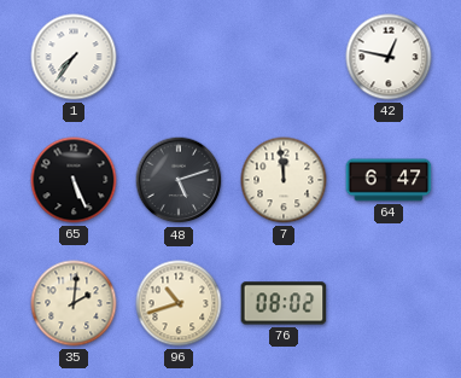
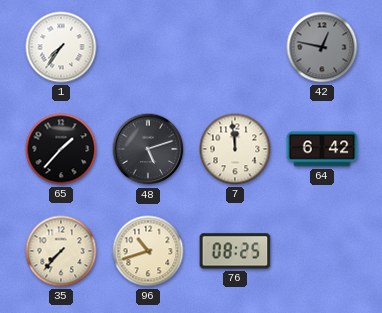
42 dial: white -> grey (322, 47)
65: 5:26 -> 1:37 (61, 149)
64: 6:47 -> 6:42 (322, 149)
35: 2:01 -> 7:37 (61, 251)
76: 08:02 -> 08:25 (235, 251)
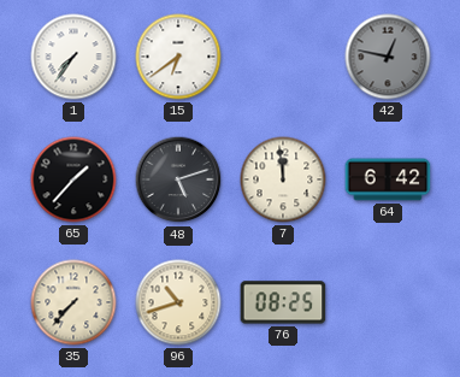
15: none -> 6:39 (178, 57)
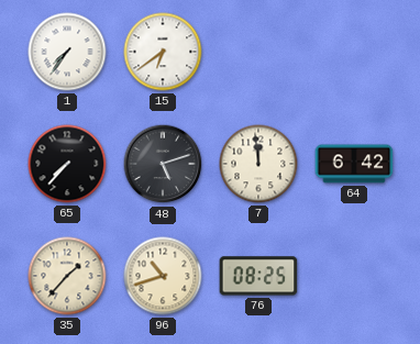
42: 12:47 -> none (388, 57)
65: 1:37 -> 7:37 (67, 164)
35: 7:37 -> 1:37 (67, 276)
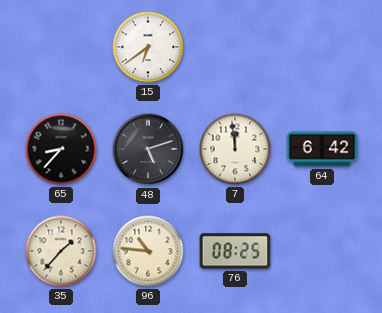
1: 7:36 -> none (67, 52)
65: 7:37 -> 8:37 (61, 149)
96: 10:42 -> 10:46 (148, 251)
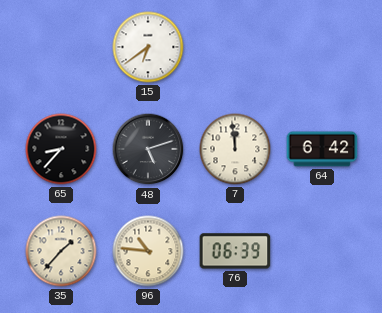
76: 08:25 -> 06:39 (235, 251)
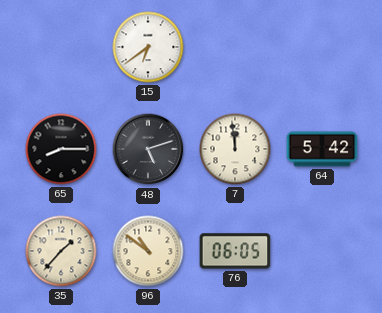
65: 8:37 -> 8:15 (61, 149)
64: 6:42 -> 5:42 (322, 149)
96: 10:46 -> 10:51 (148, 251)
76: 06:39 -> 06:05 (235, 251)
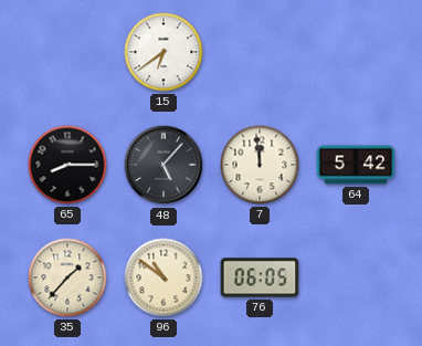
48: 5:12 -> 5:07 (163, 165)
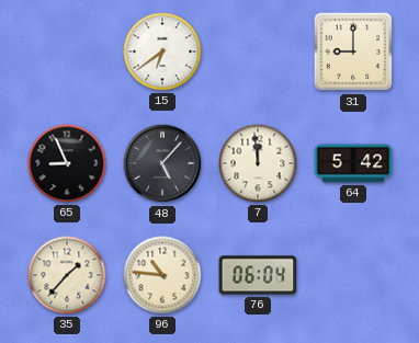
31: none -> 9:00 (353, 52)
65: 8:15 -> 8:56 (67, 163)
96: 10:51 -> 10:46 (162, 275)
76: 06:05 -> 06:04 (258, 275)
